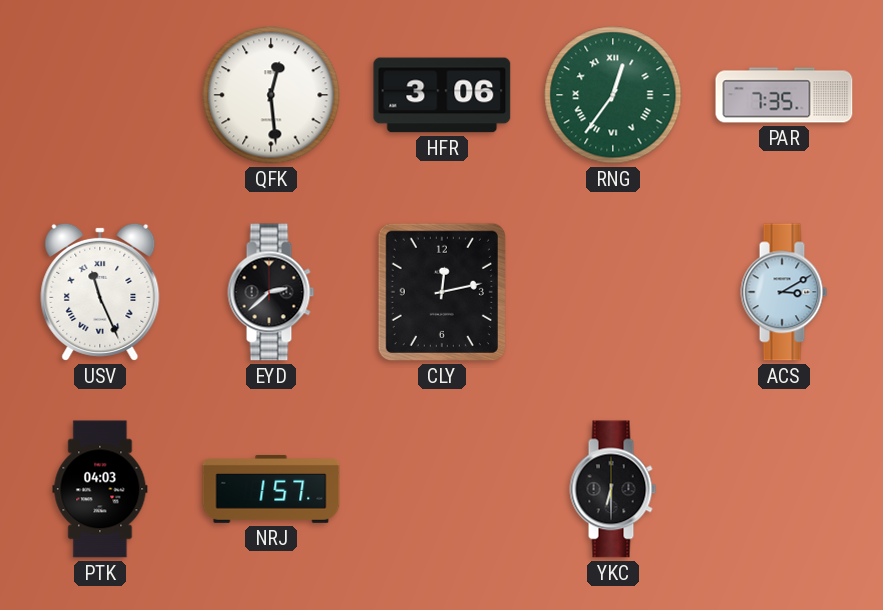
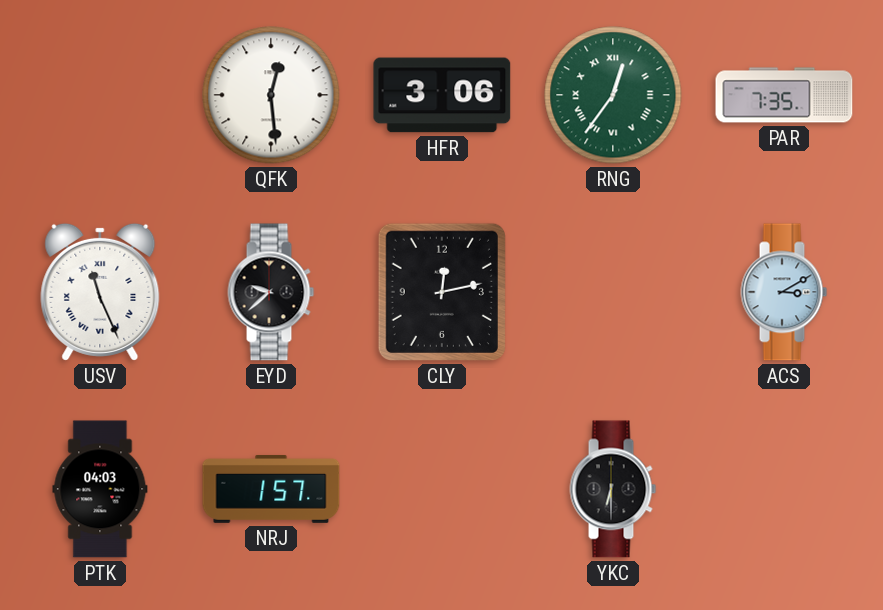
EYD: 2:38 -> 9:38 (271, 292)
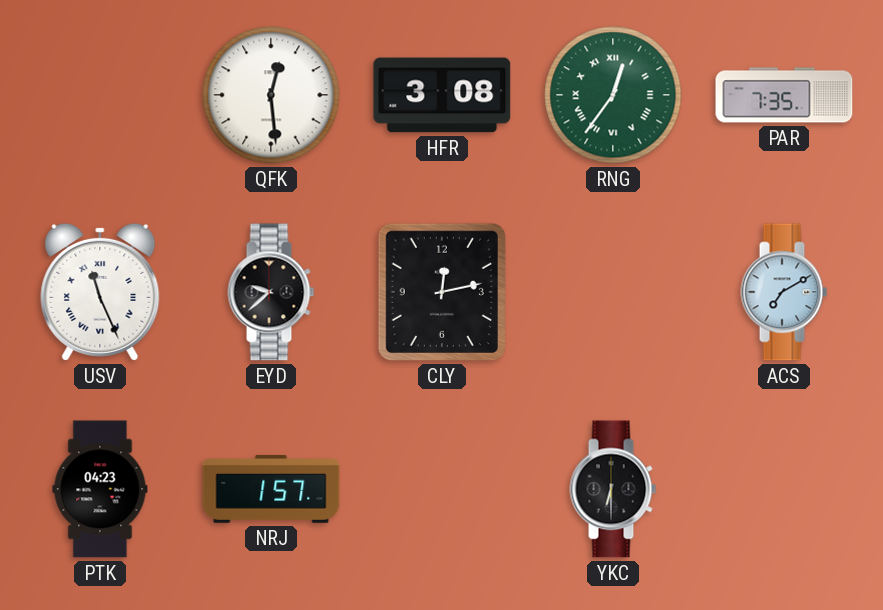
HFR: 3:06 -> 3:08 (442, 95)
ACS: 3:10 -> 7:10 (784, 292)
PTK: 04:03 -> 04:23 (100, 489)
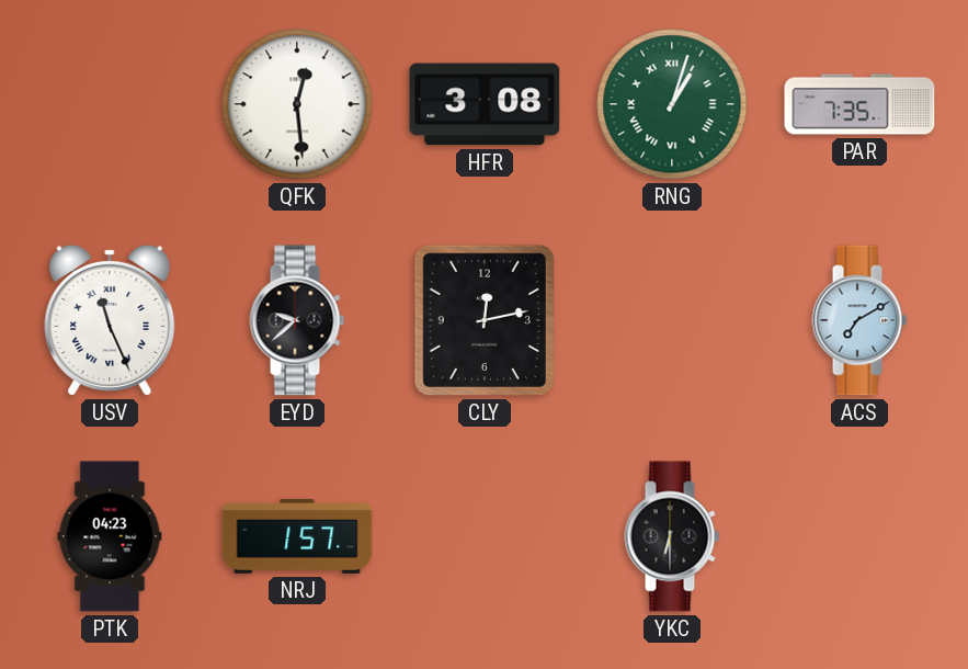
RNG: 12:36 -> 1:03 (672, 104)
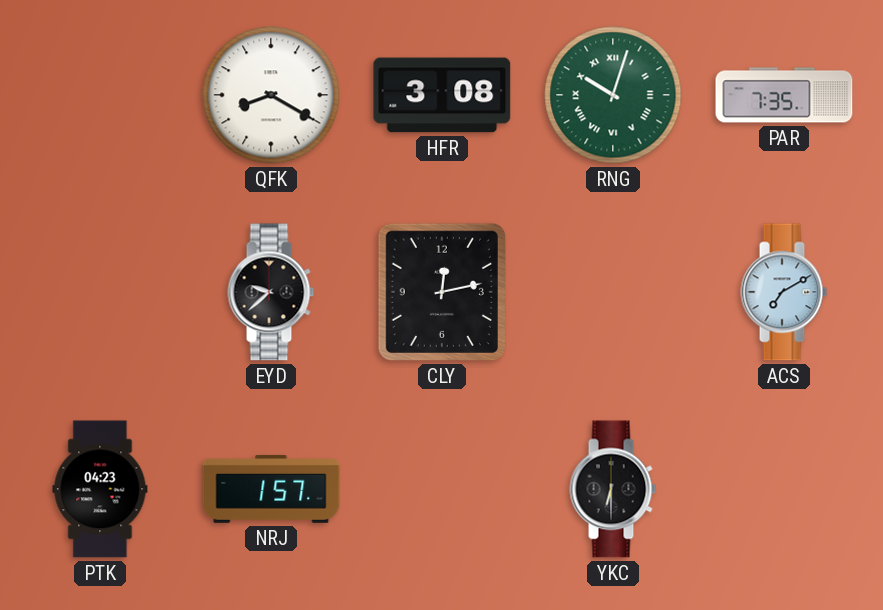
QFK: 12:29 -> 8:20 (271, 95)
RNG: 1:03 -> 10:03 (613, 95)
USV: 11:26 -> none (110, 320)
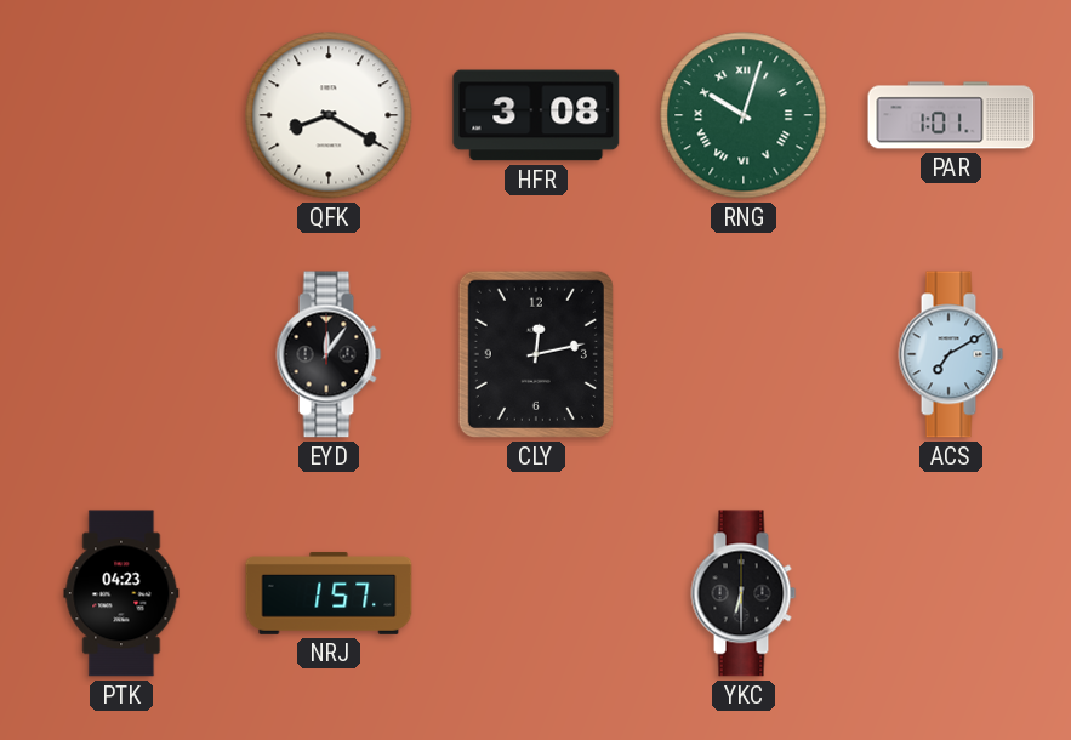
PAR: 7:35 -> 1:01 (951, 115)
EYD: 9:38 -> 12:06 (329, 354)
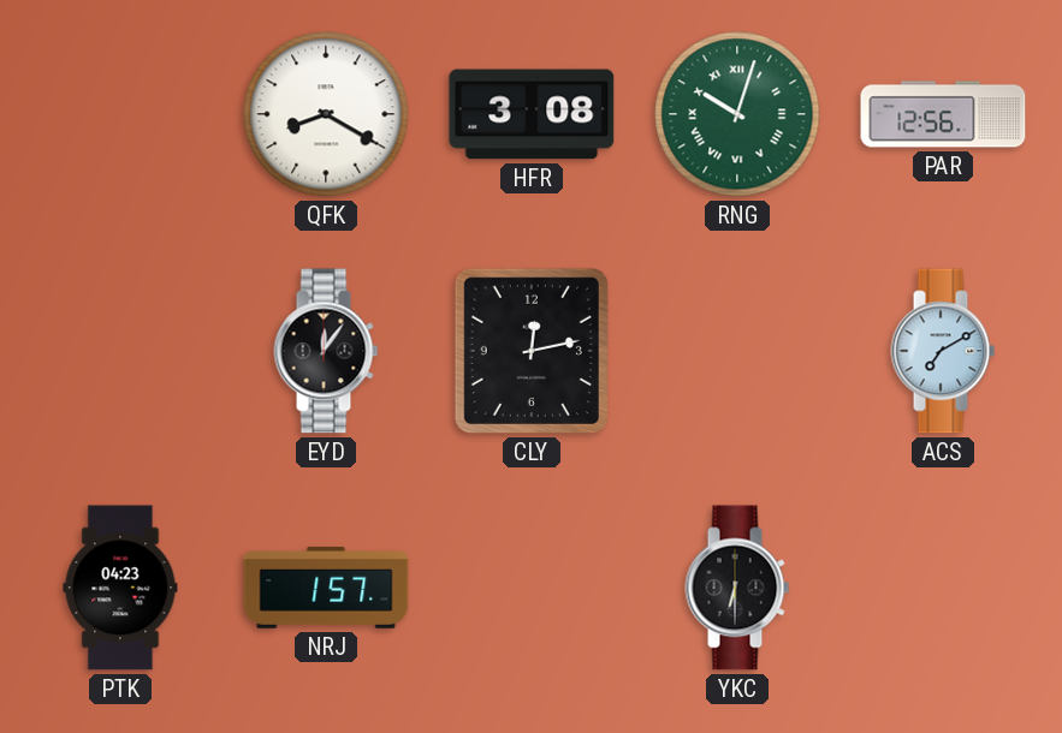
PAR: 1:01 -> 12:56 (943, 114)
